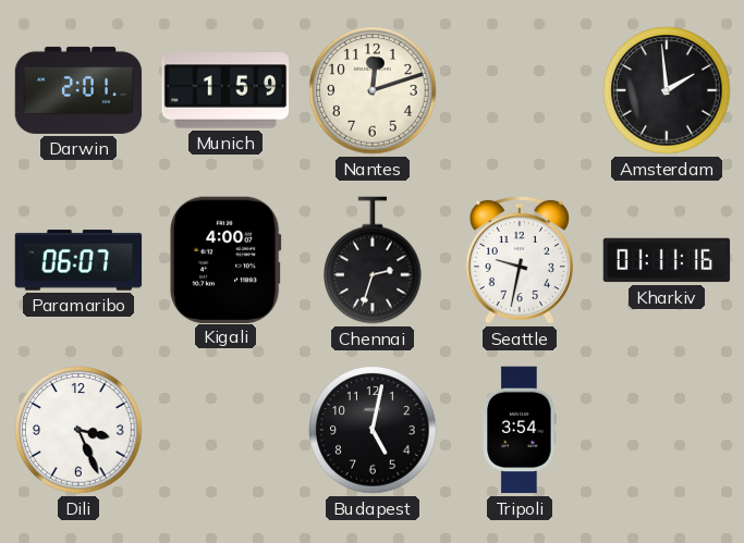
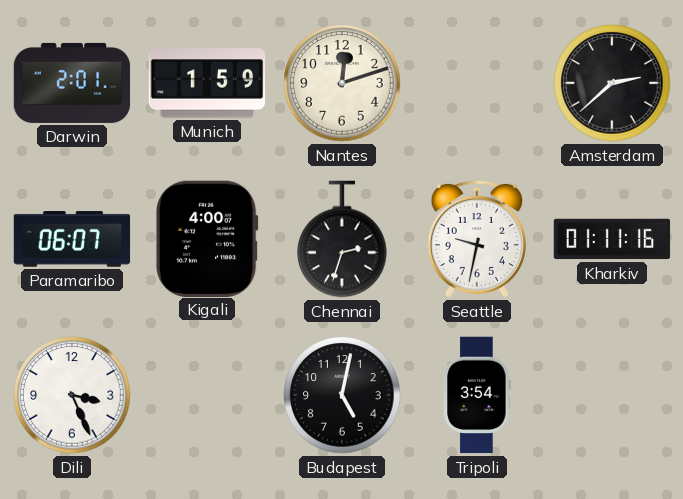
Amsterdam: 1:59 -> 2:38 (612, 83)
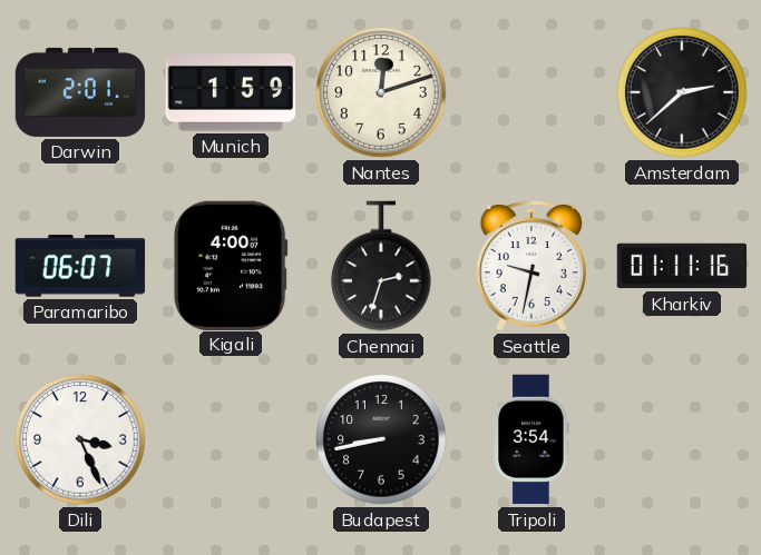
Budapest: 5:02 -> 8:43 (381, 439)
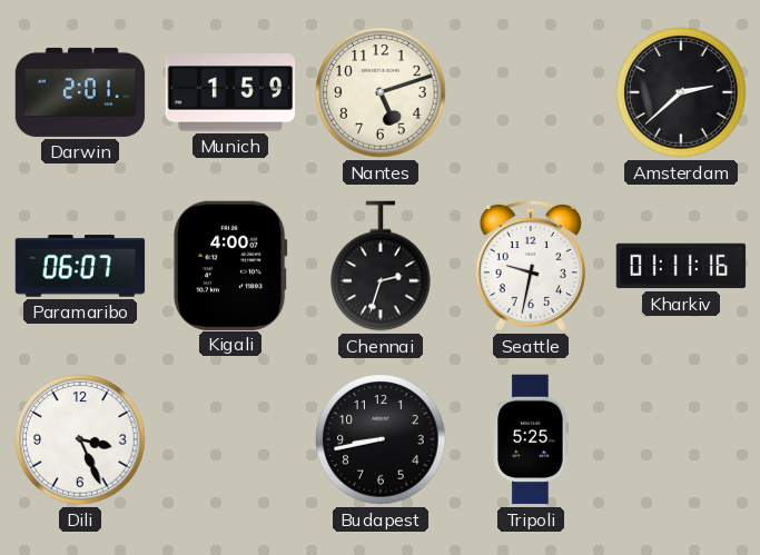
Nantes: 12:12 -> 5:12 (381, 92)
Tripoli: 3:54 -> 5:25 (531, 439)
